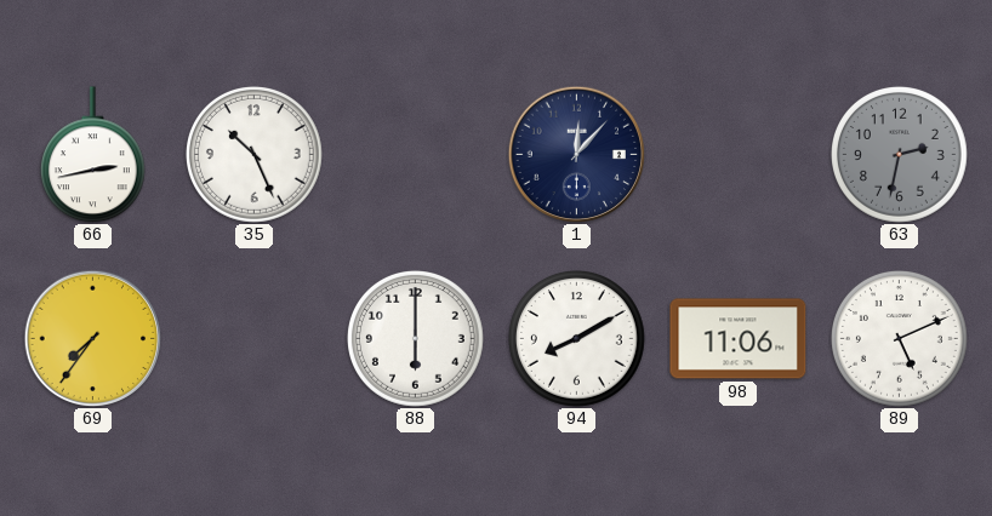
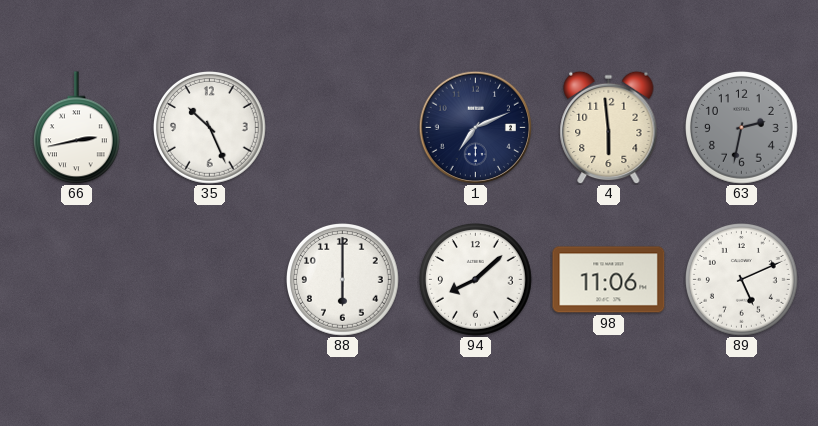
1: 12:07 -> 7:11 (475, 127)
4: none -> 5:59 (609, 127)
69: 7:36 -> none (92, 338)
94: 8:10 -> 8:08 (476, 280)
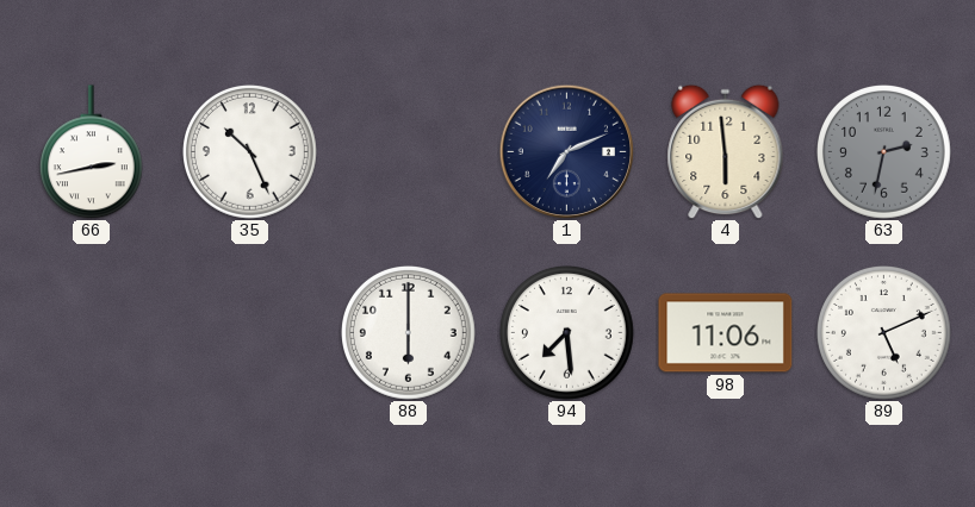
94: 8:08 -> 7:29 (567, 333)
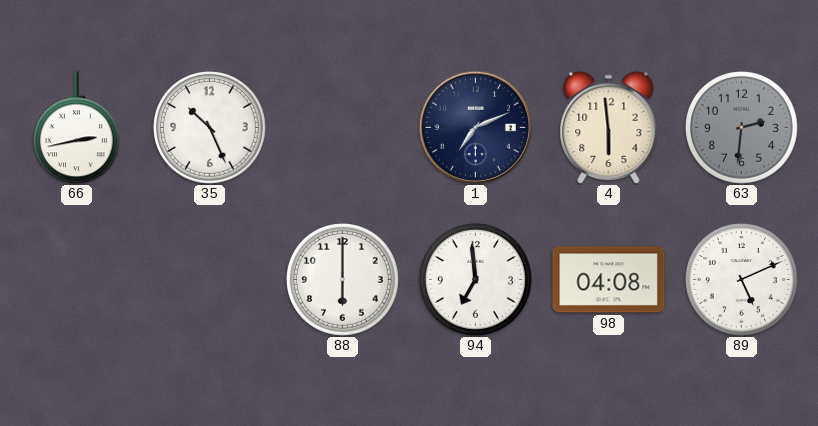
63: 2:32 -> 2:31 (742, 128)
94: 7:29 -> 6:59 (476, 280)
98: 11:06 -> 04:08 (609, 280)
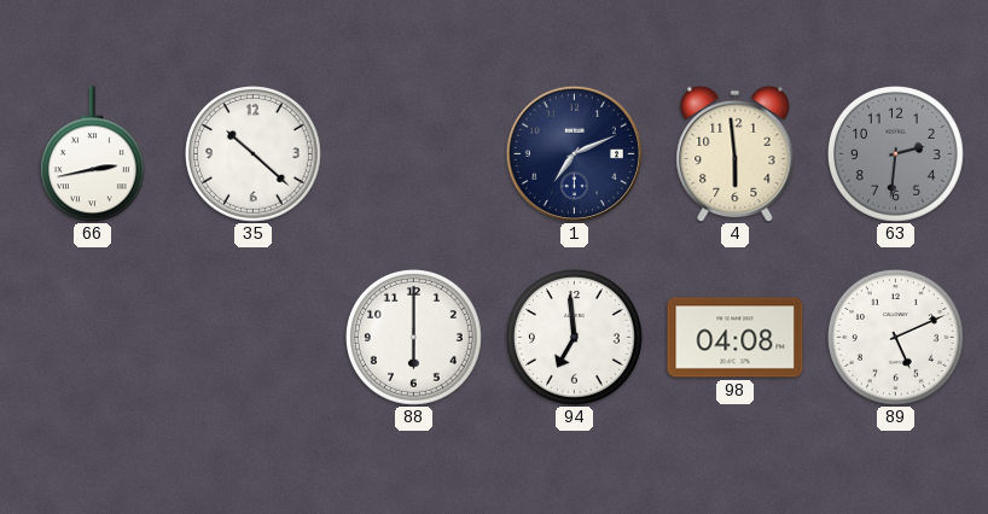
35: 10:26 -> 10:22 (254, 154)
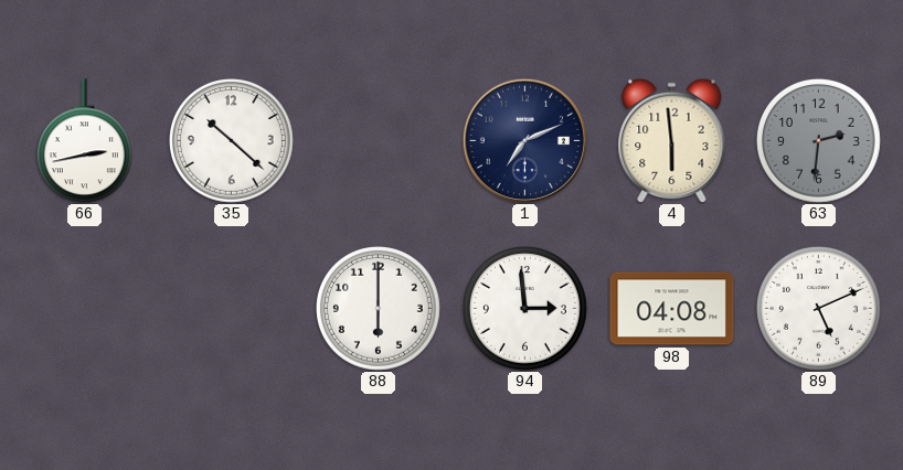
94: 6:59 -> 2:59 (525, 309)
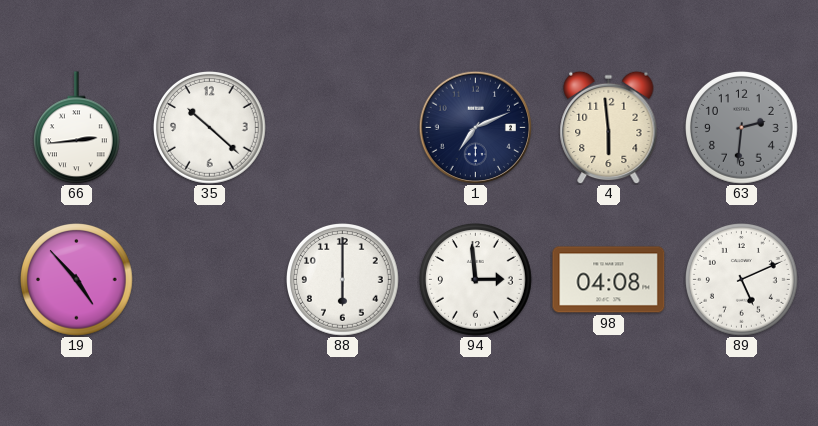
66: 2:43 -> 2:44 (76, 128)
19: none -> 4:53 (77, 280)
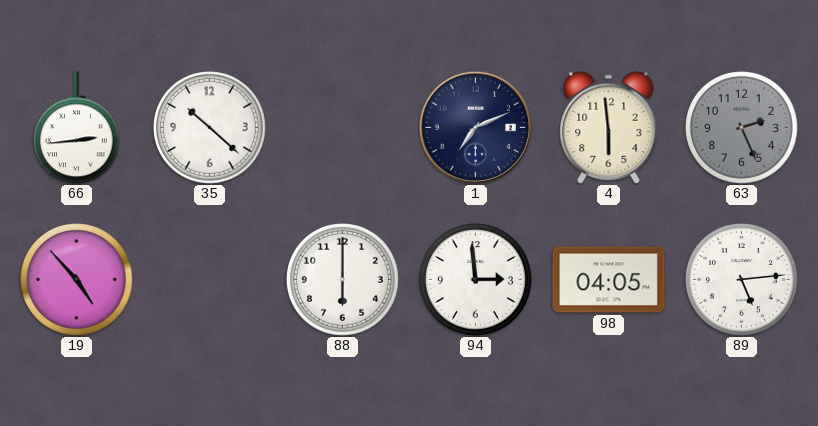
63: 2:31 -> 2:26 (742, 128)
98: 04:08 -> 04:05 (609, 280)
89: 5:11 -> 5:14 (742, 280)
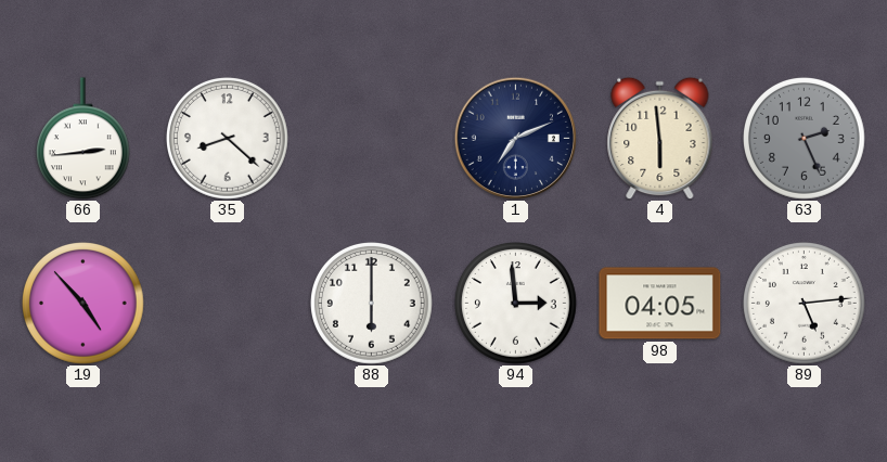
35: 10:22 -> 8:22 (228, 139)
